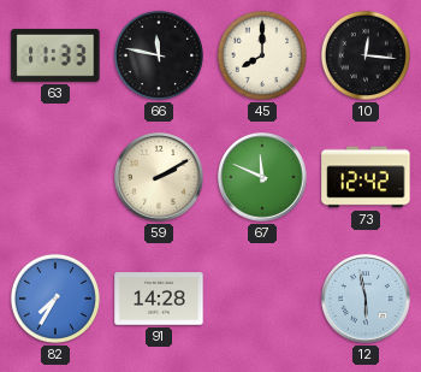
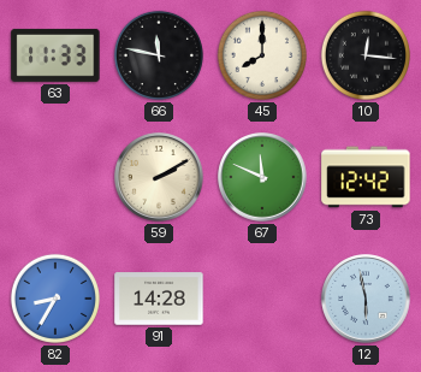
82: 7:35 -> 8:35 (55, 299)
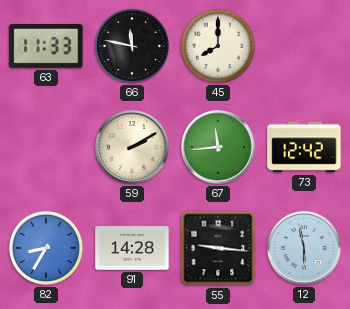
10: 12:16 -> none (366, 55)
67: 11:49 -> 11:44 (218, 147)
55: none -> 9:16 (218, 248)
